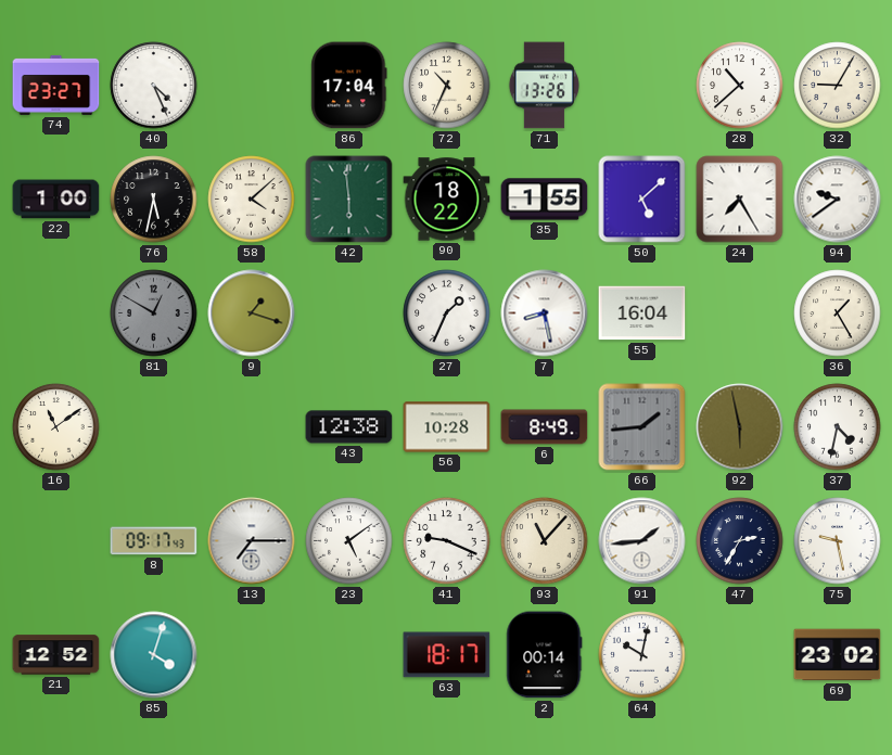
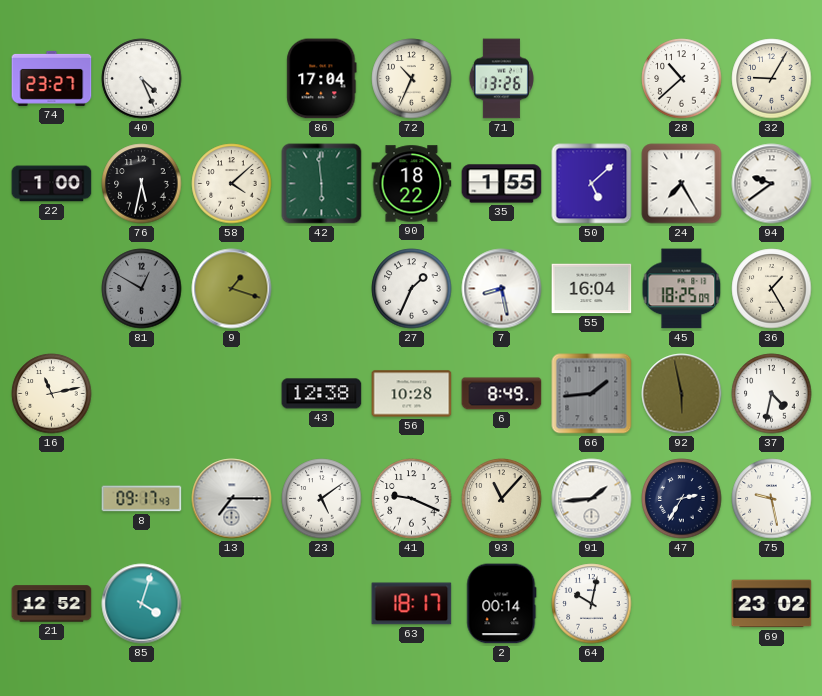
45: none -> 18:25 (682, 289)
16: 11:09 -> 11:13 (52, 394)
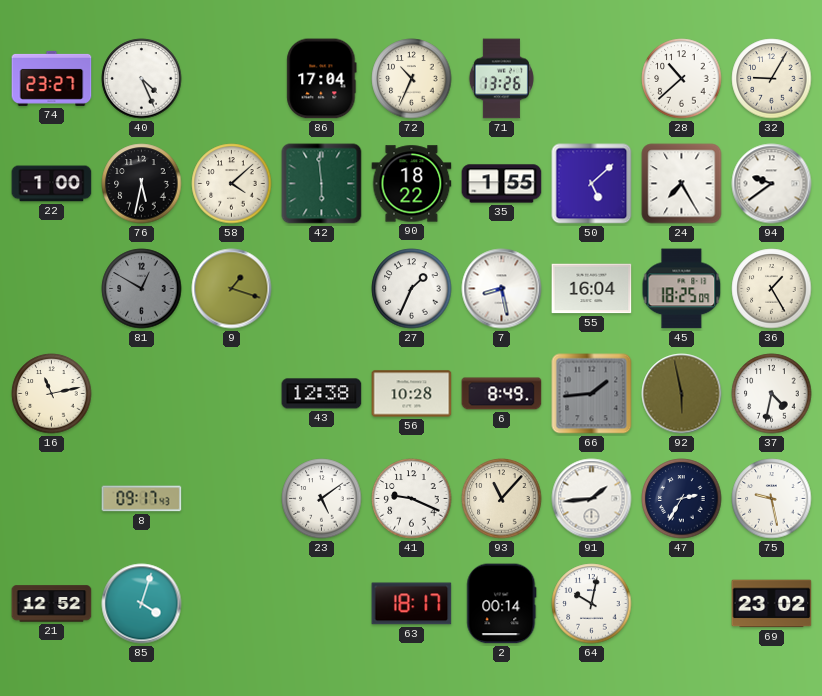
13: 7:15 -> none (232, 499)
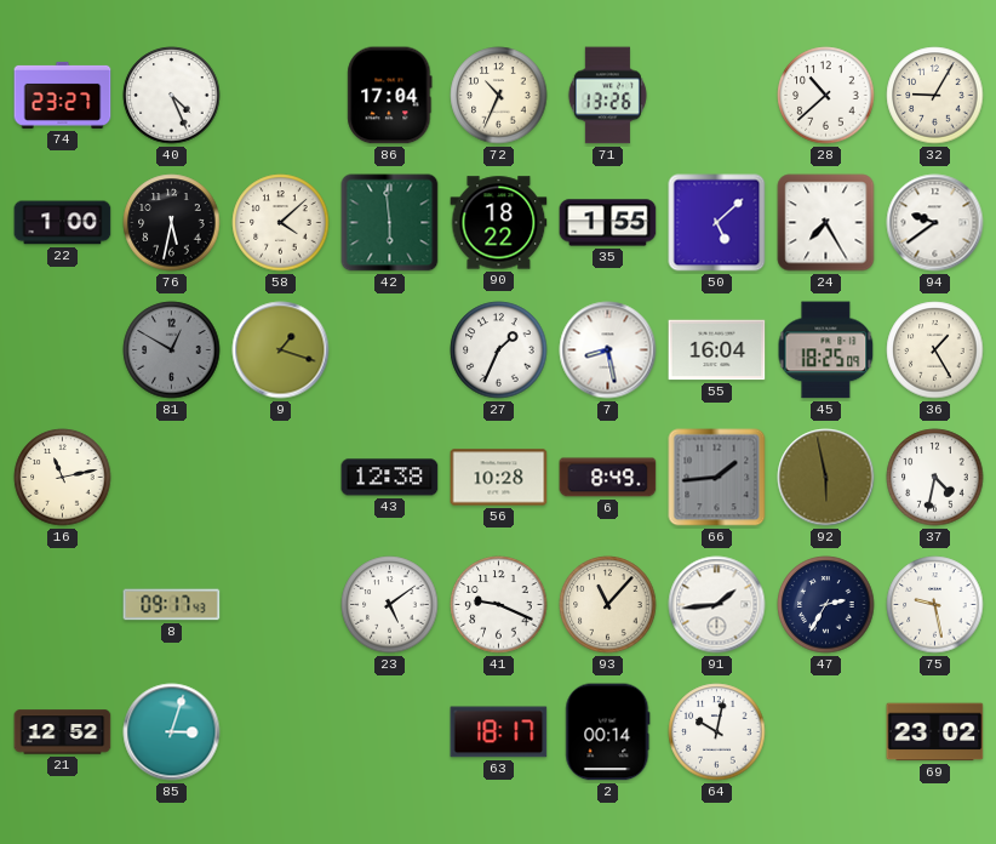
85: 4:03 -> 3:03 (172, 732)
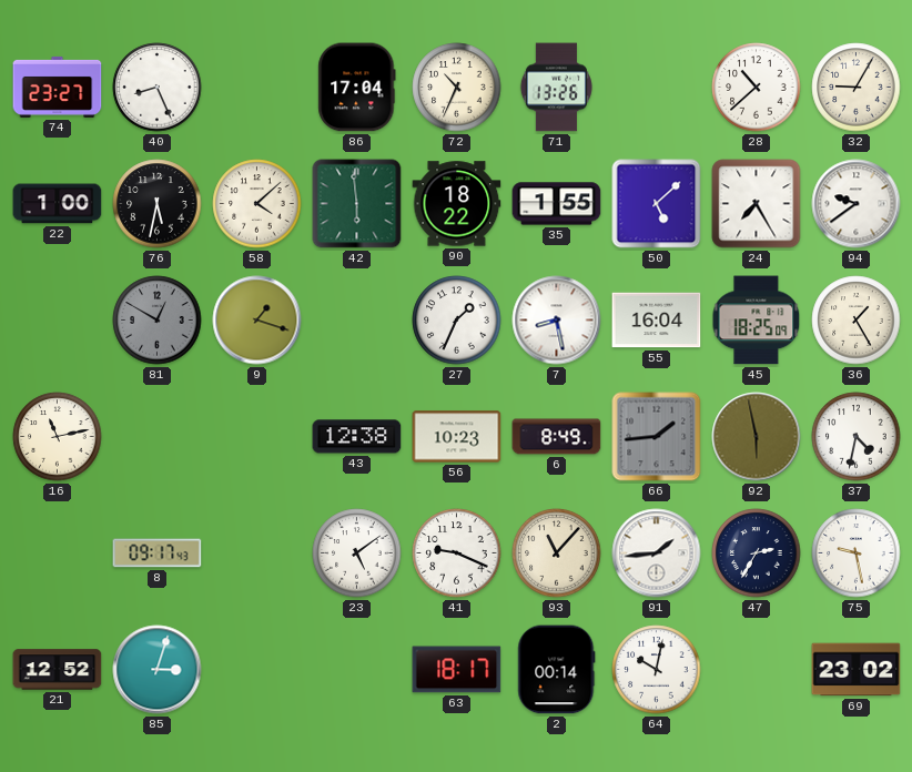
40: 4:26 -> 8:26 (158, 88)
56: 10:28 -> 10:23 (457, 437)
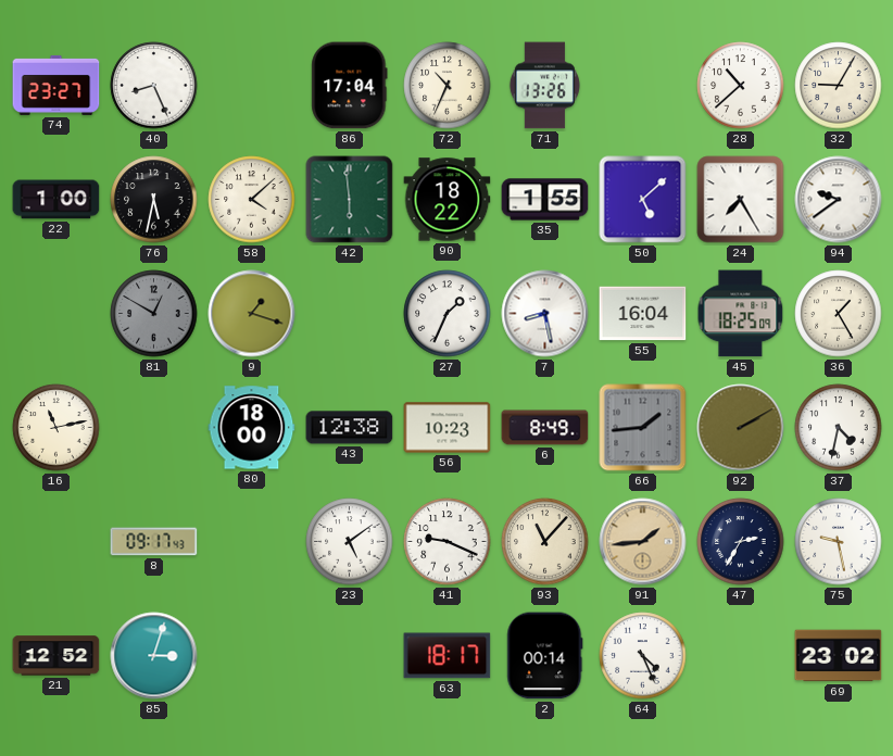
80: none -> 18:00 (252, 428)
92: 5:58 -> 2:10 (741, 428)
91 dial: white -> champagne (643, 542)
64: 10:02 -> 4:26 (643, 656)
